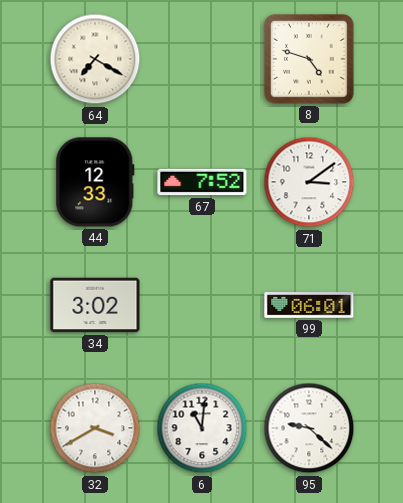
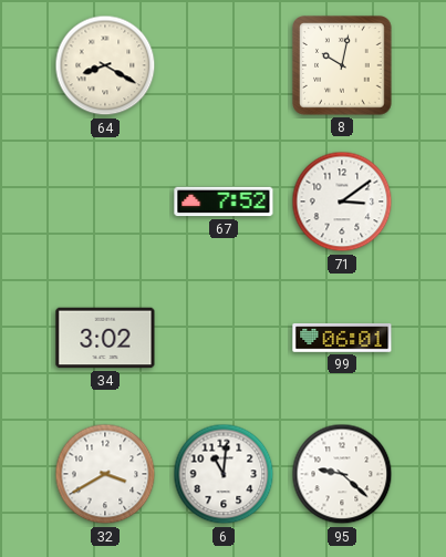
64: 7:20 -> 8:20 (105, 65)
8: 4:48 -> 10:02 (342, 65)
44: 12:33 -> none (95, 182)
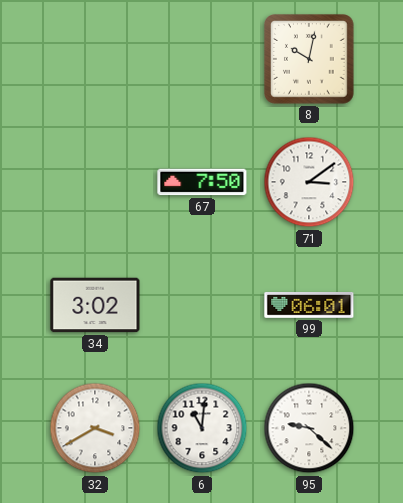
64: 8:20 -> none (105, 65)
67: 7:52 -> 7:50 (202, 182)
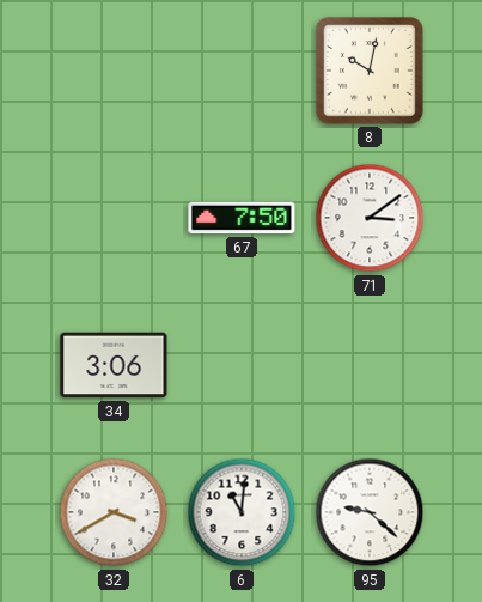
34: 3:02 -> 3:06 (114, 365)
99: 06:01 -> none (309, 306)
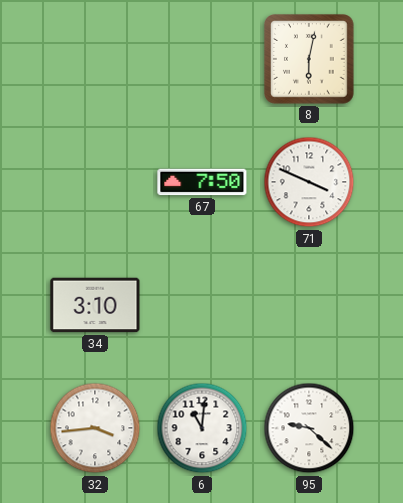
8: 10:02 -> 6:02 (309, 59)
71: 3:09 -> 3:49 (309, 182)
34: 3:06 -> 3:10 (95, 305)
32: 3:40 -> 3:44 (95, 428)
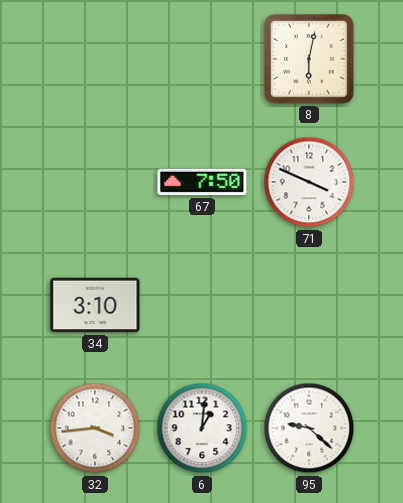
6: 11:01 -> 1:01 (202, 428)
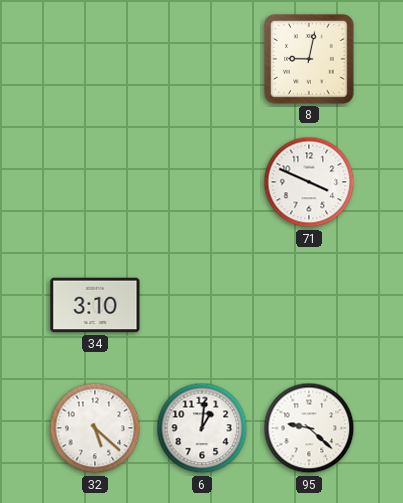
8: 6:02 -> 9:02 (309, 59)
67: 7:50 -> none (202, 182)
32: 3:44 -> 5:22 (95, 428)
